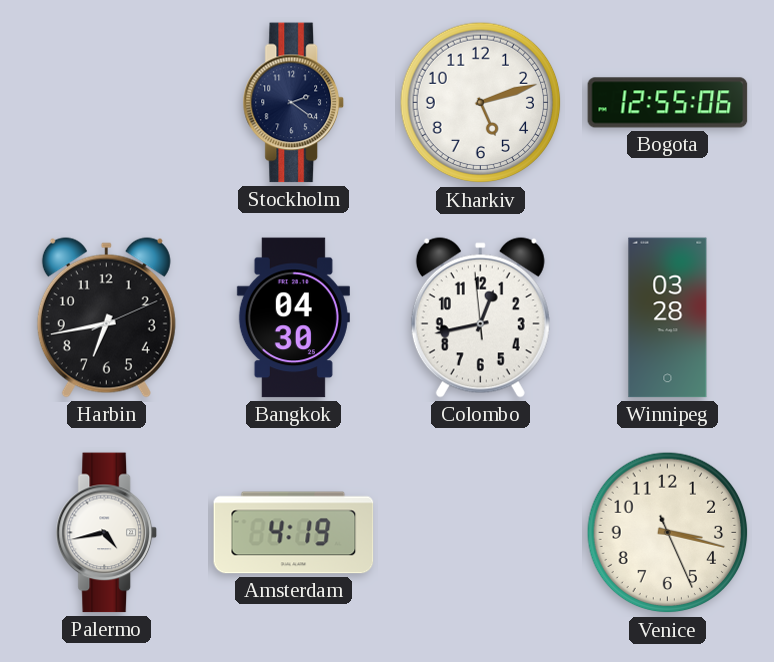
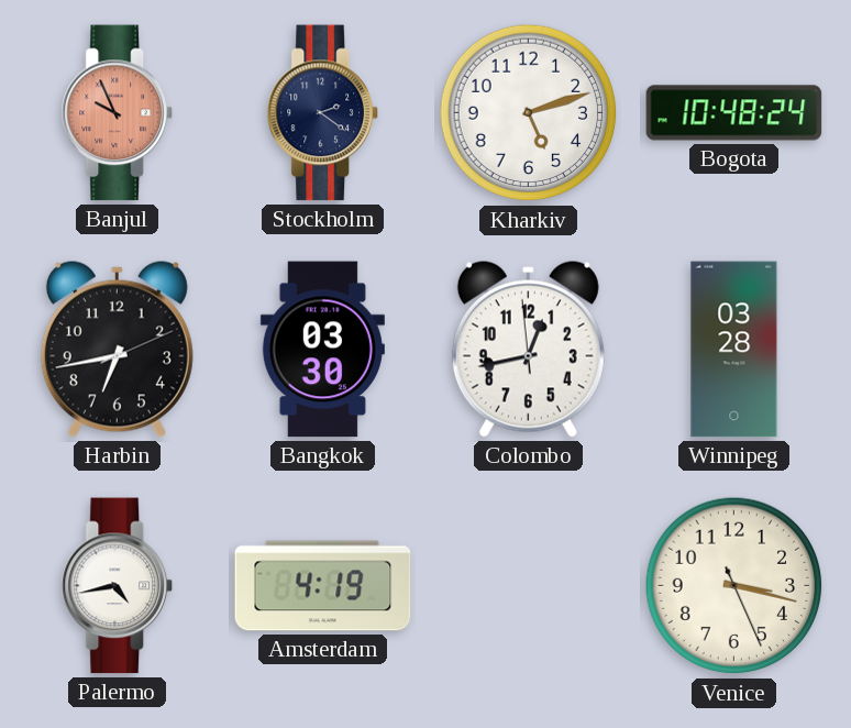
Banjul: none -> 9:56 (117, 113)
Bogota: 12:55 -> 10:48 (734, 113)
Bangkok: 04:30 -> 03:30 (322, 350)
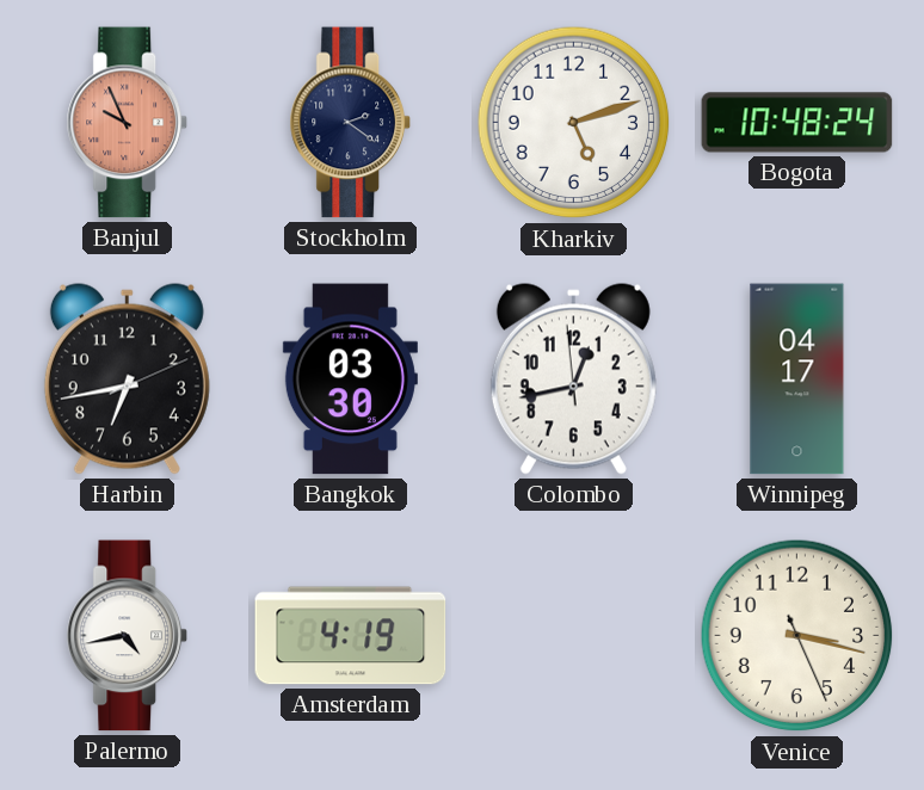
Winnipeg: 03:28 -> 04:17 (797, 379)
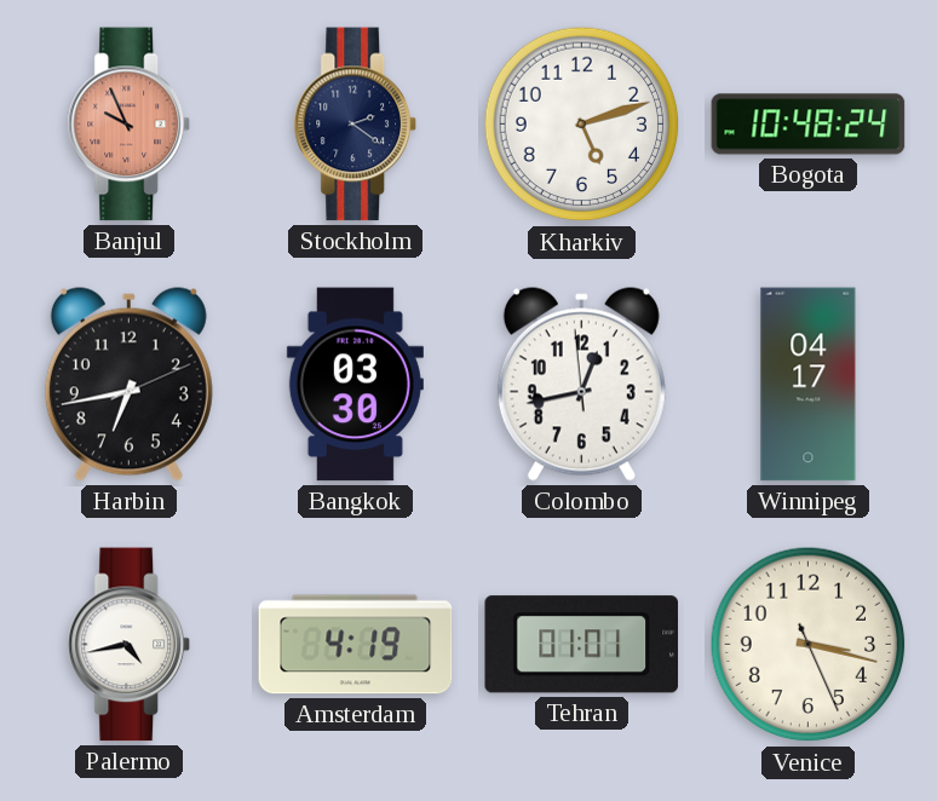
Tehran: none -> 01:01 (581, 645)
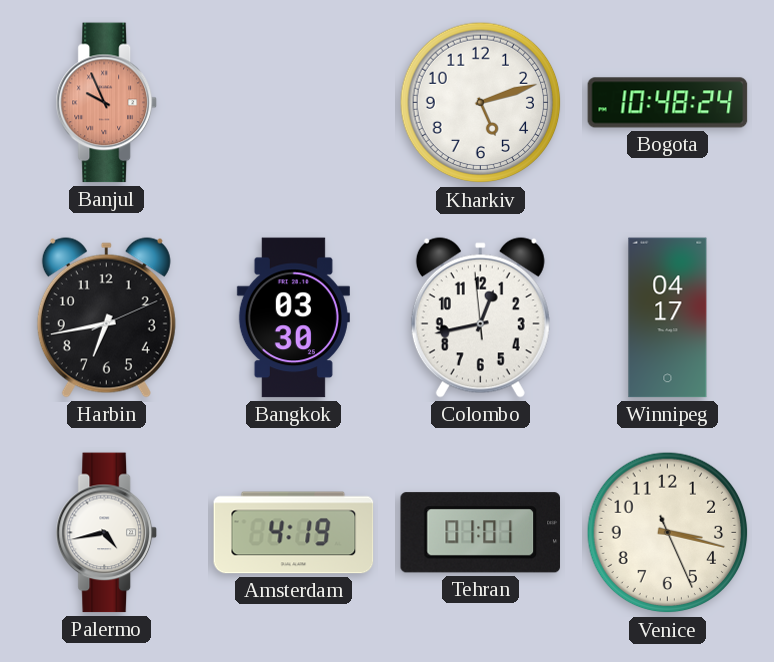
Stockholm: 2:21 -> none (355, 125)
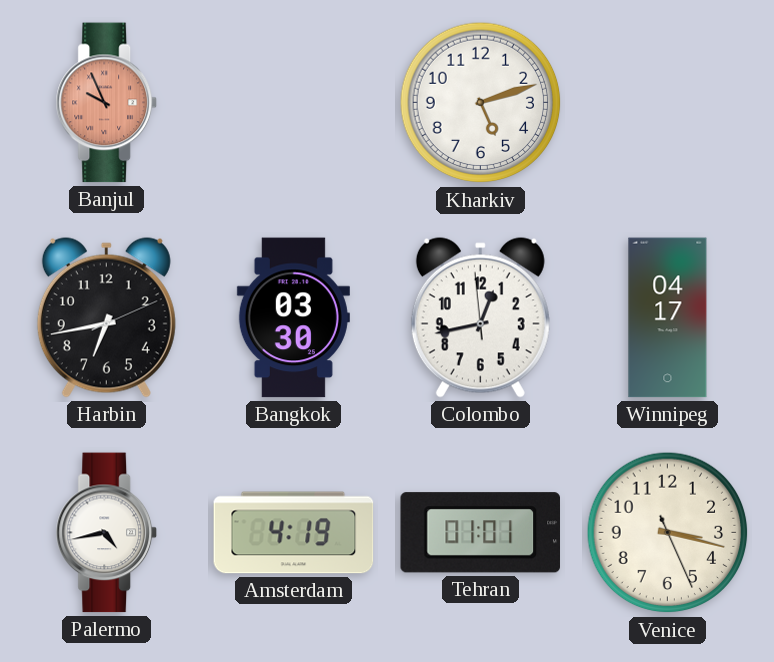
Bogota: 10:48 -> none (668, 103)
